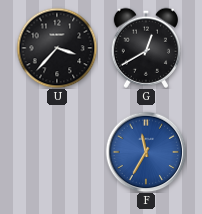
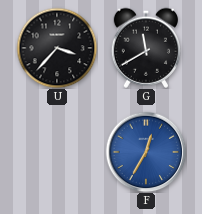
G: 12:40 -> 11:40 (145, 48)
F: 11:35 -> 12:35 (146, 152)
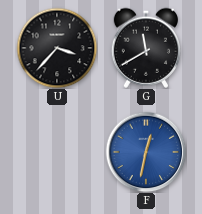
F: 12:35 -> 12:32 (146, 152)
